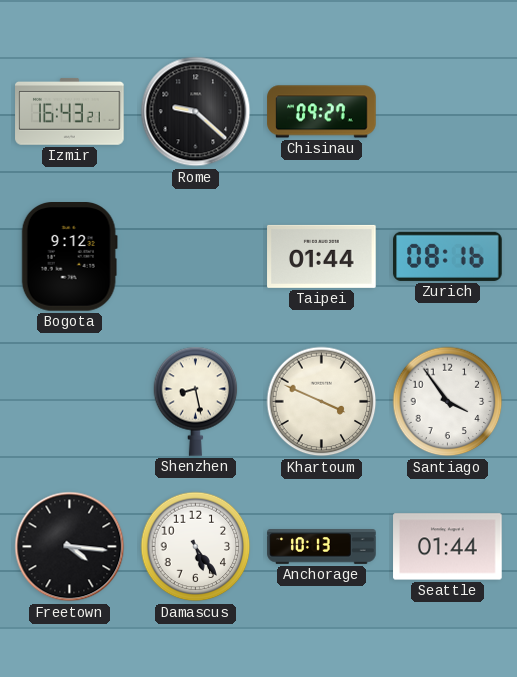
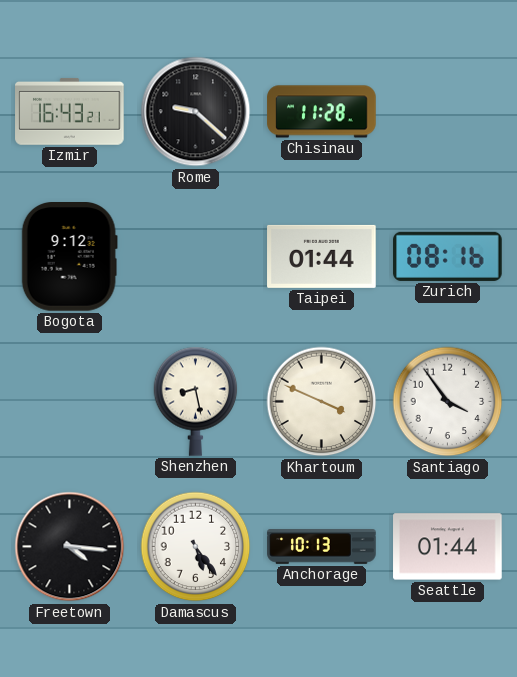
Chisinau: 09:27 -> 11:28 (322, 112)
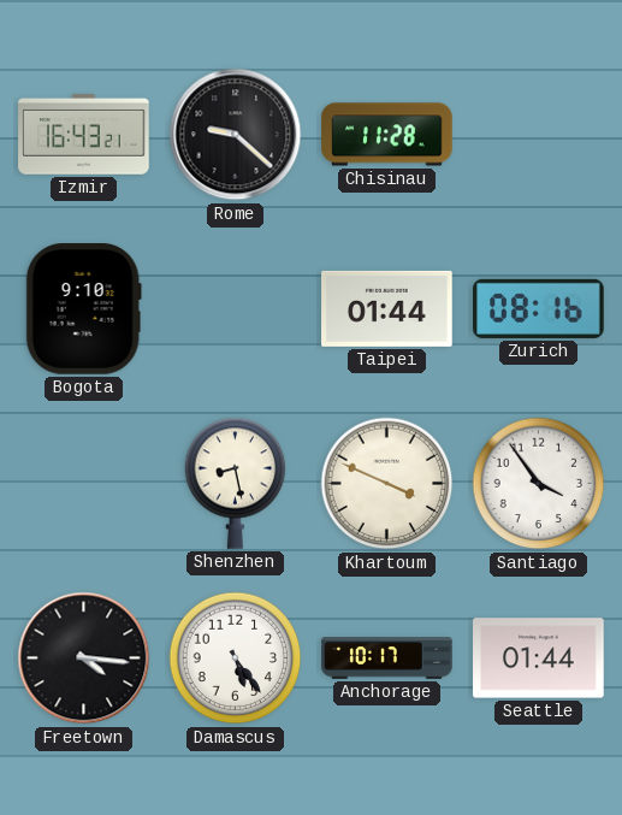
Bogota: 9:12 -> 9:10 (83, 309)
Anchorage: 10:13 -> 10:17 (387, 659)
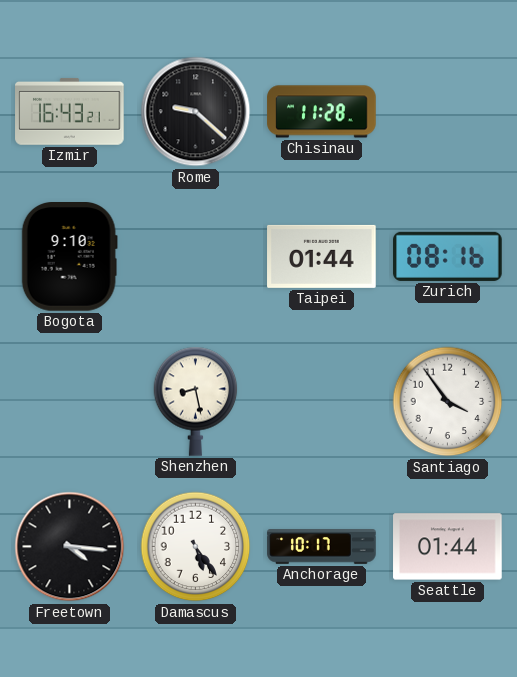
Khartoum: 3:49 -> none (387, 484)
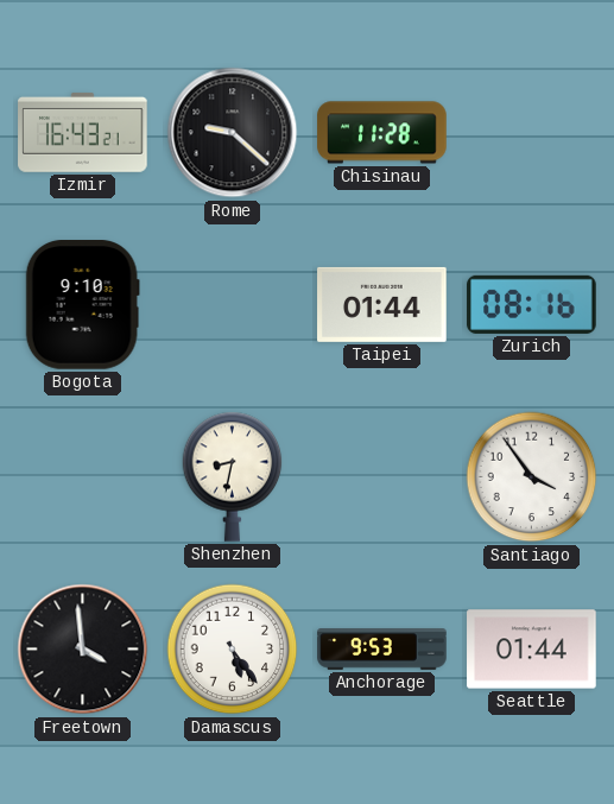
Shenzhen: 8:28 -> 8:32 (233, 476)
Freetown: 4:16 -> 3:59 (83, 650)
Anchorage: 10:17 -> 9:53 (382, 650)
